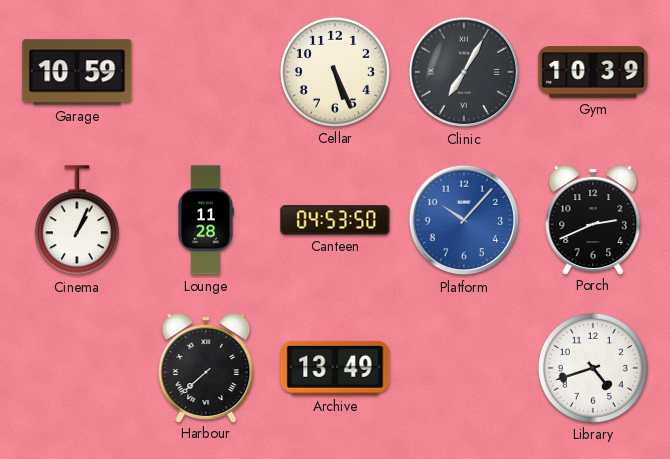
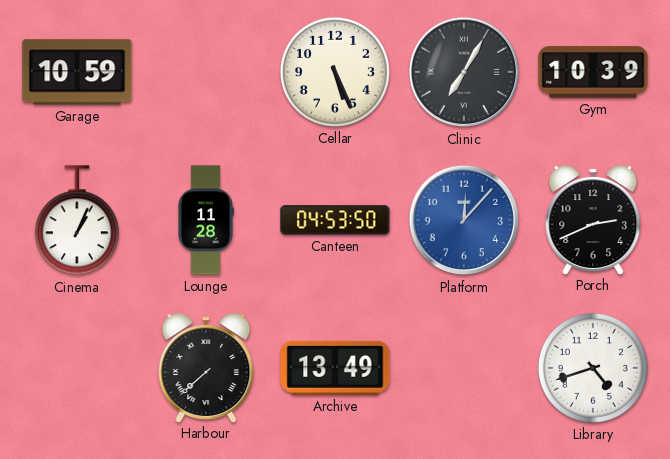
Platform: 10:07 -> 12:07 (464, 220)
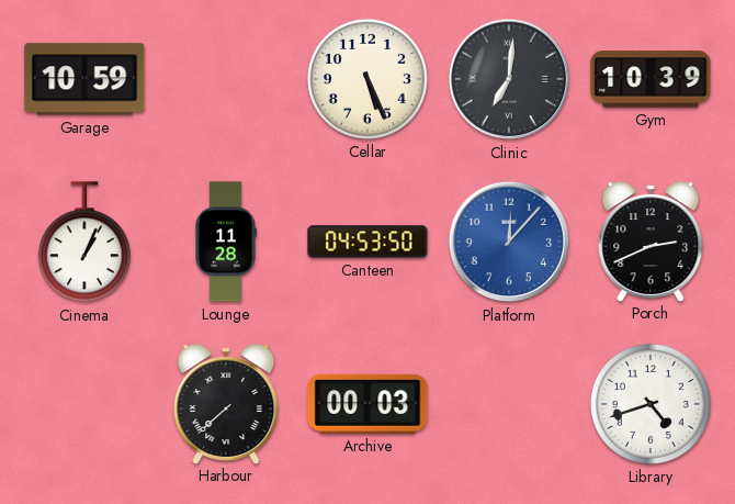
Clinic: 7:05 -> 7:01 (509, 79)
Archive: 13:49 -> 00:03 (367, 404)
